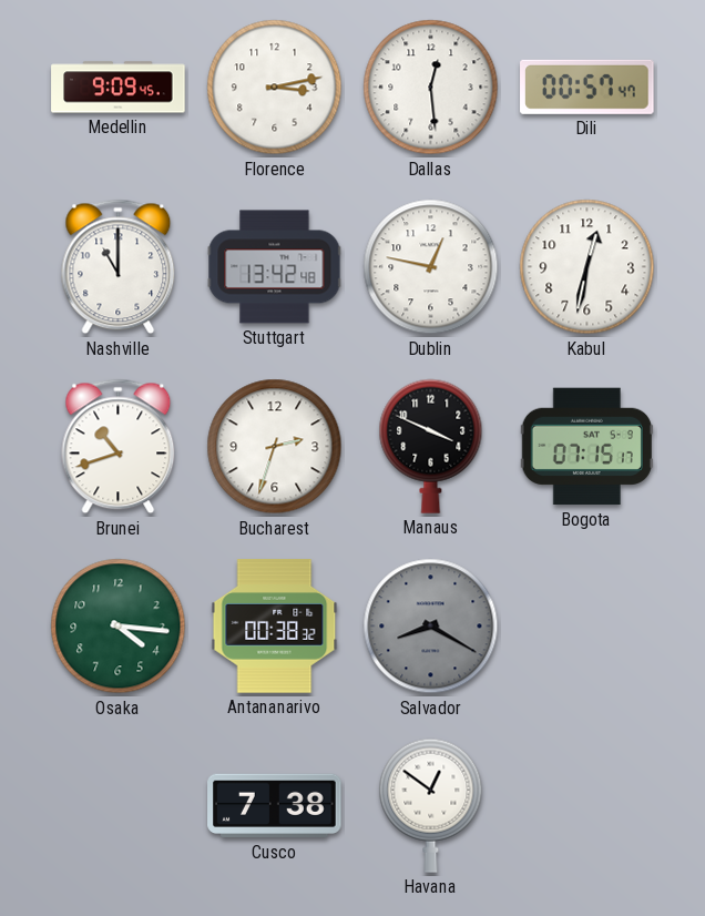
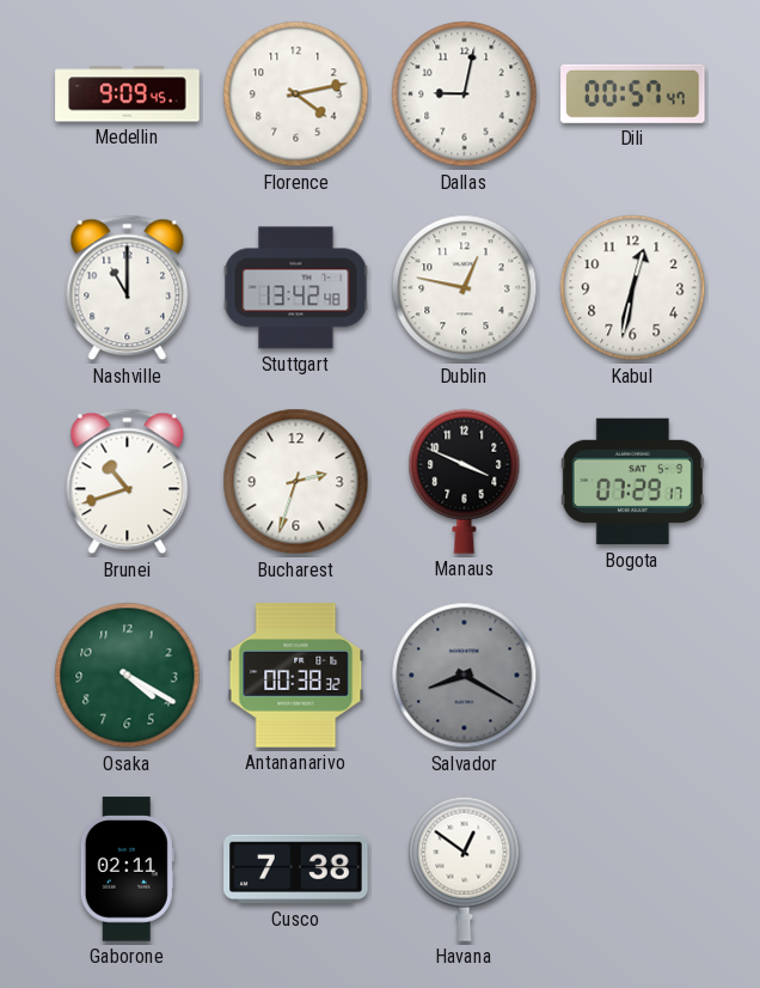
Florence: 3:13 -> 4:13 (296, 94)
Dallas: 12:29 -> 9:02 (465, 94)
Bogota: 07:15 -> 07:29 (632, 482)
Osaka: 4:16 -> 4:20 (128, 676)
Gaborone: none -> 02:11 (127, 870)
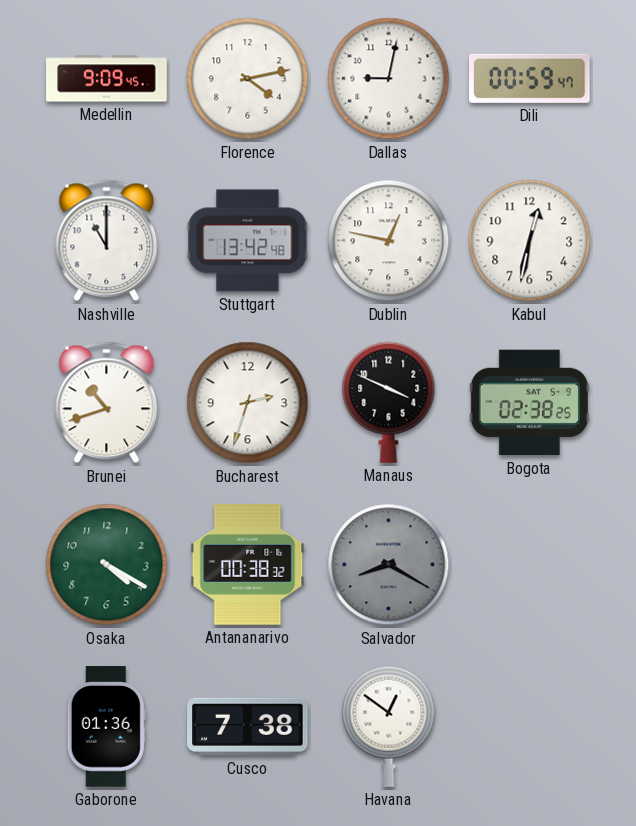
Dili: 00:57 -> 00:59 (530, 78)
Bogota: 07:29 -> 02:38 (529, 403)
Gaborone: 02:11 -> 01:36 (106, 727)
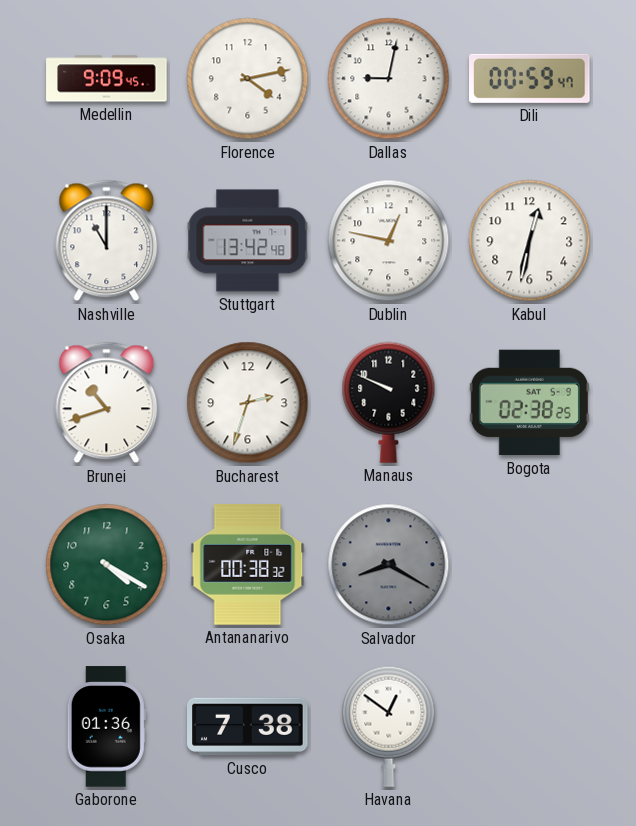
Manaus: 3:49 -> 9:49 (389, 402)
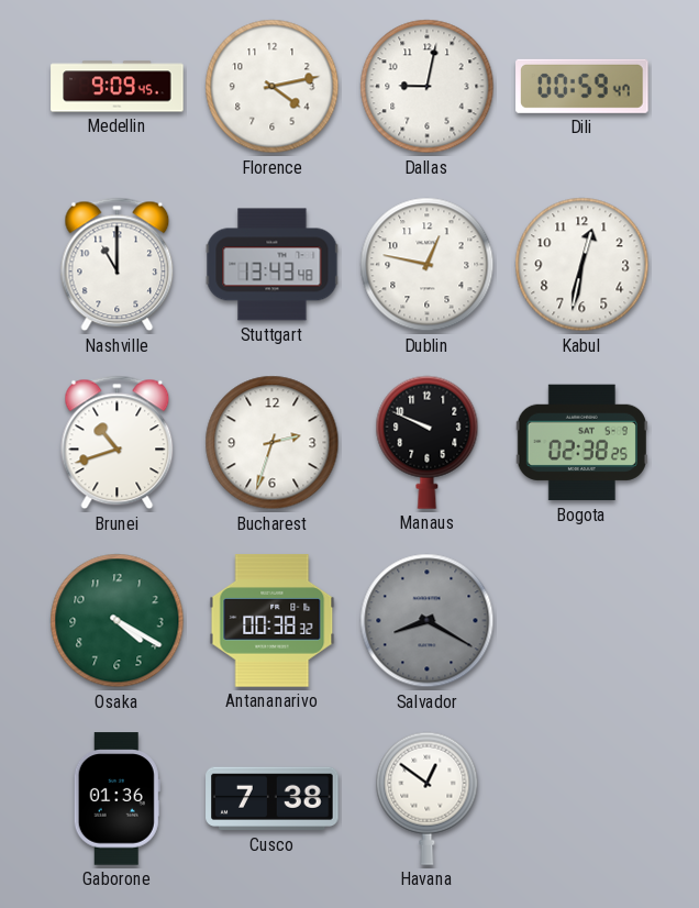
Stuttgart: 13:42 -> 13:43 (273, 265)
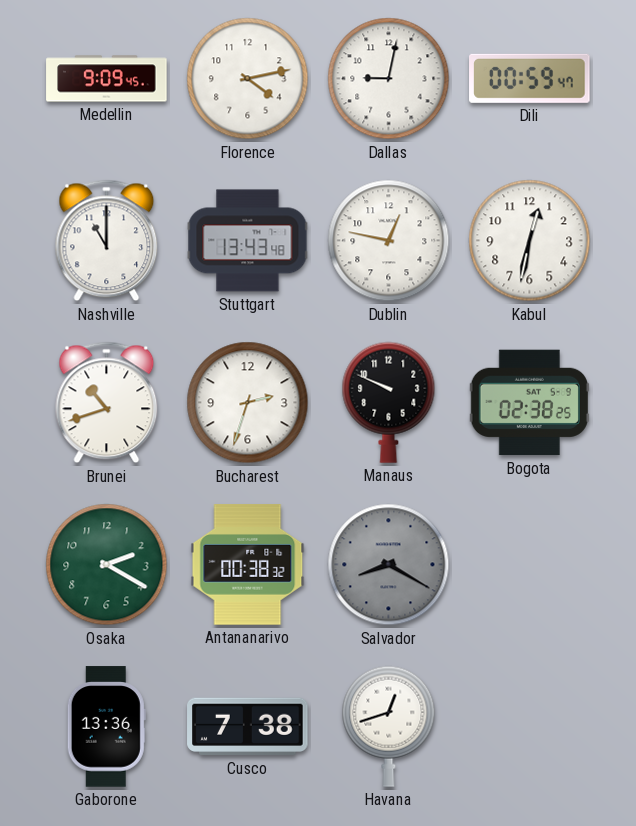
Osaka: 4:20 -> 2:20 (107, 565)
Gaborone: 01:36 -> 13:36 (106, 727)
Havana: 12:51 -> 12:42 (389, 726)
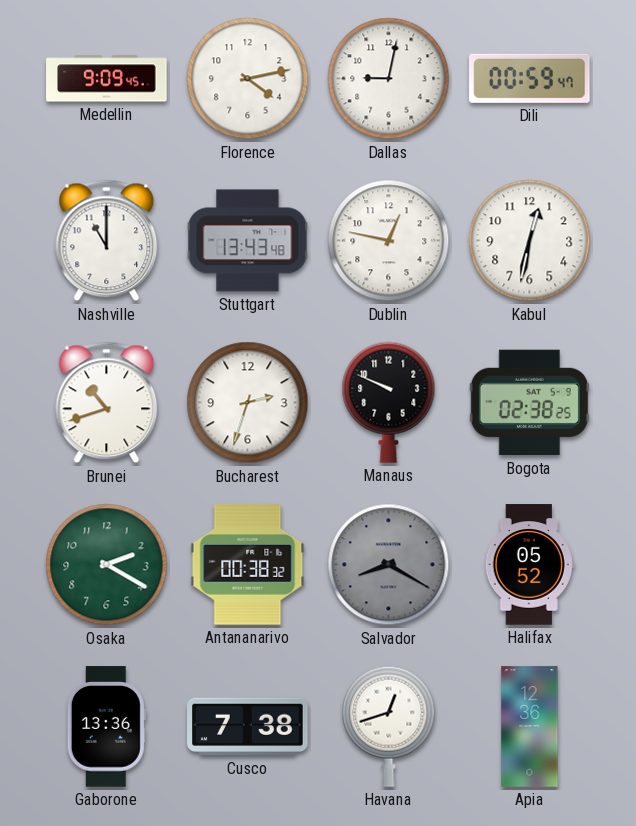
Halifax: none -> 05:52 (529, 565)
Apia: none -> 12:36 (530, 727)
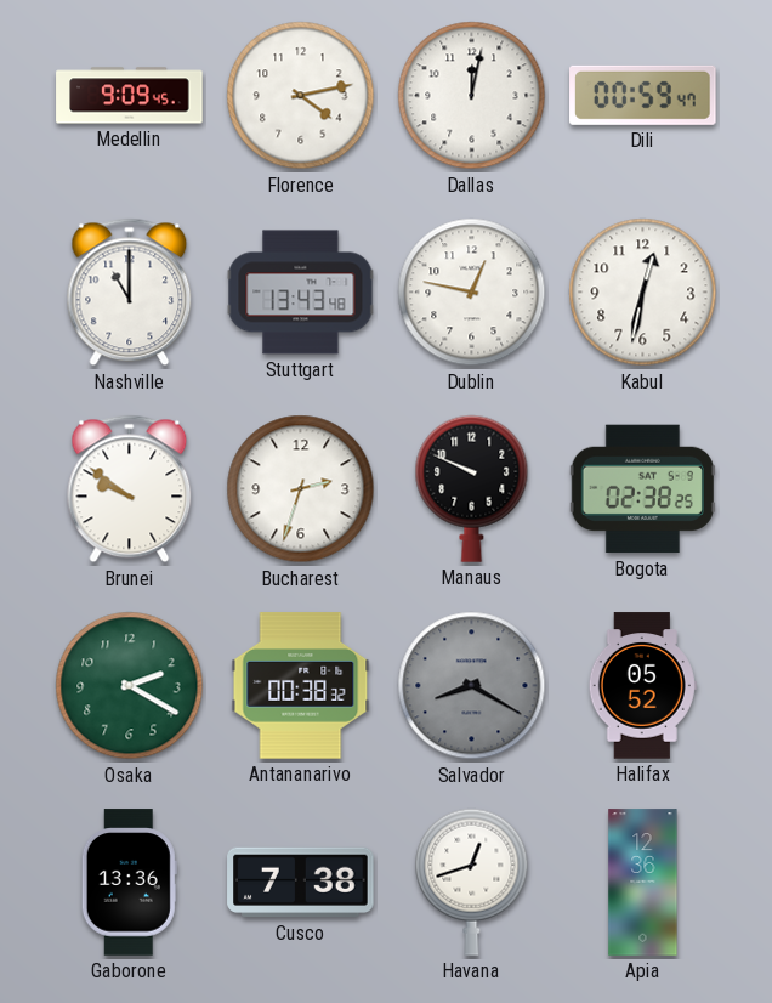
Dallas: 9:02 -> 12:02 (472, 96)
Brunei: 10:42 -> 9:51 (130, 489)
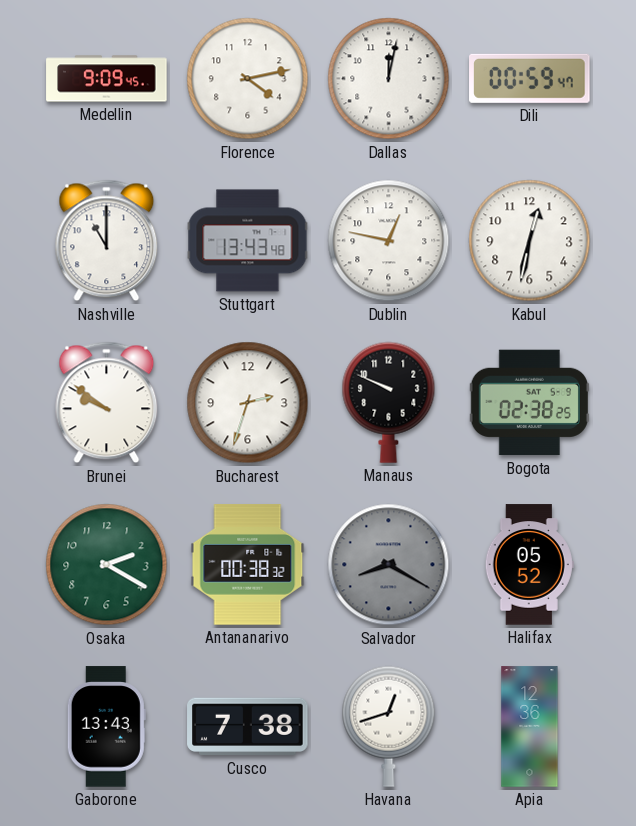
Gaborone: 13:36 -> 13:43 (106, 727)
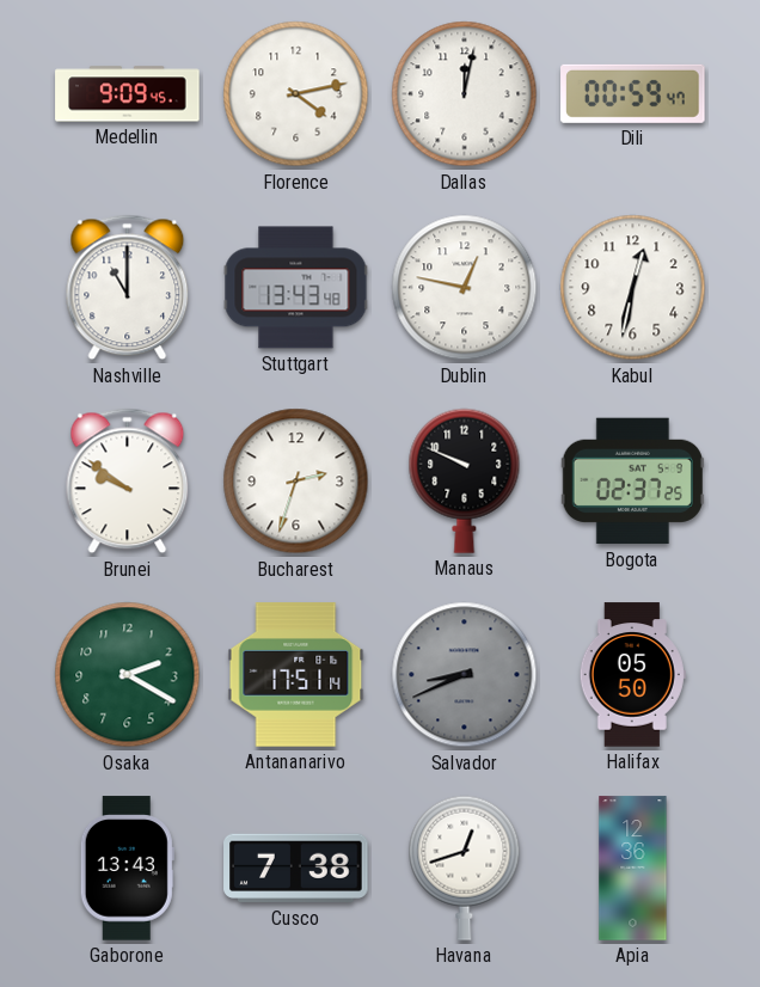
Bogota: 02:38 -> 02:37 (632, 482)
Antananarivo: 00:38 -> 17:51 (296, 675)
Salvador: 8:20 -> 8:41 (465, 675)
Halifax: 05:52 -> 05:50 (632, 675)
